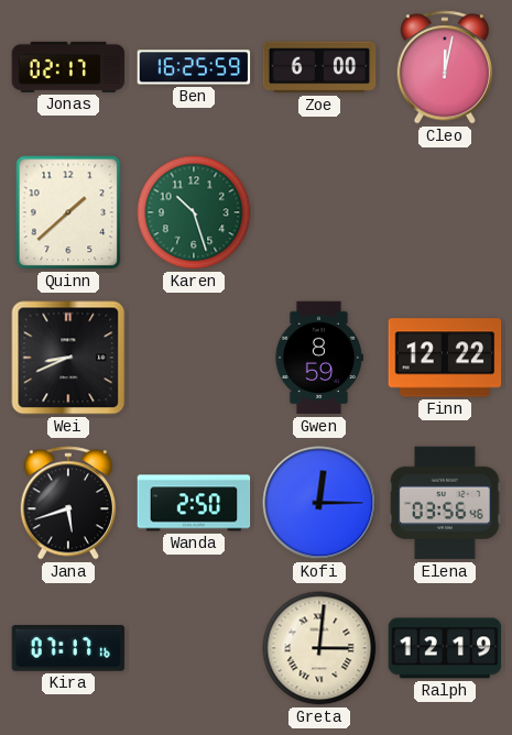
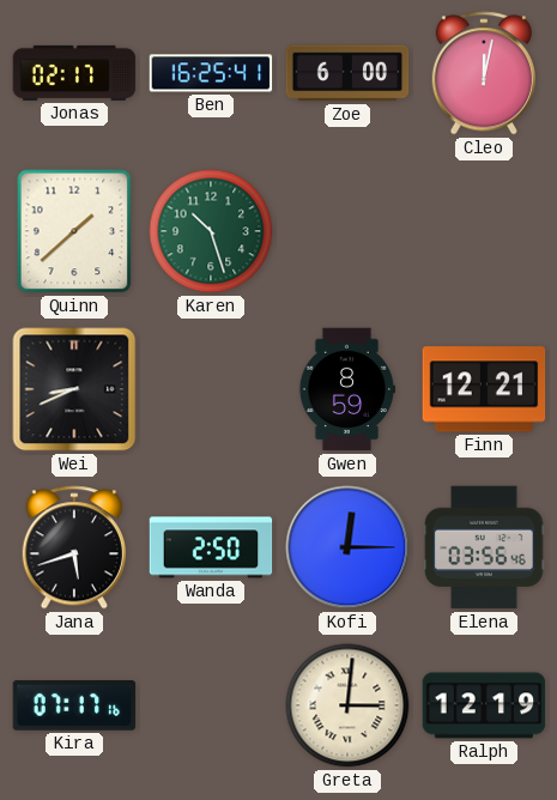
Ben: 16:25:59 -> 16:25:41 (211, 73)
Finn: 12:22 -> 12:21 (484, 389)
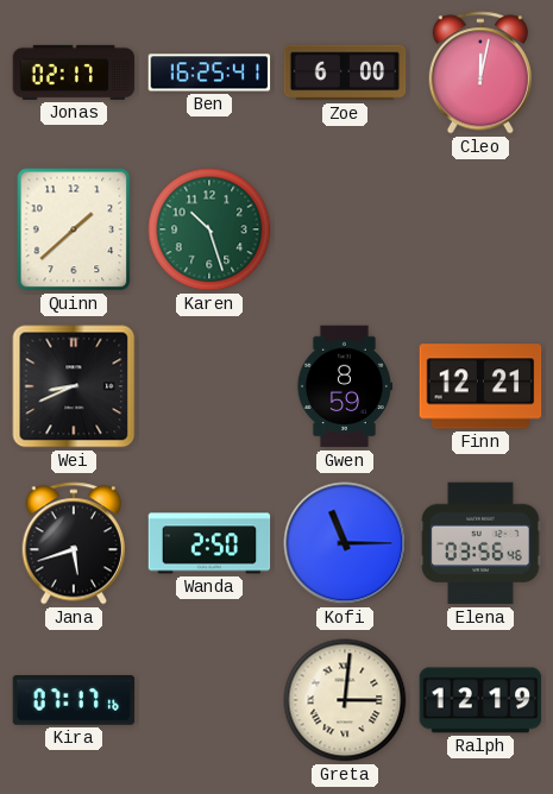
Kofi: 12:15 -> 11:15 (345, 543)
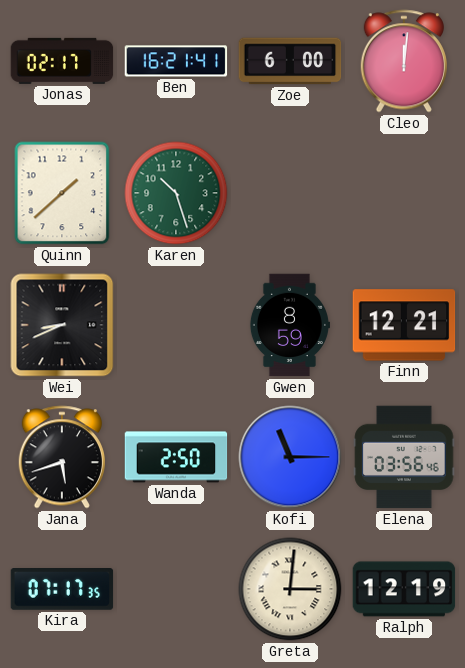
Ben: 16:25 -> 16:21 (176, 61)
Cleo: 12:02 -> 12:01 (403, 61)
Kira: 07:17:16 -> 07:17:35 (62, 589)
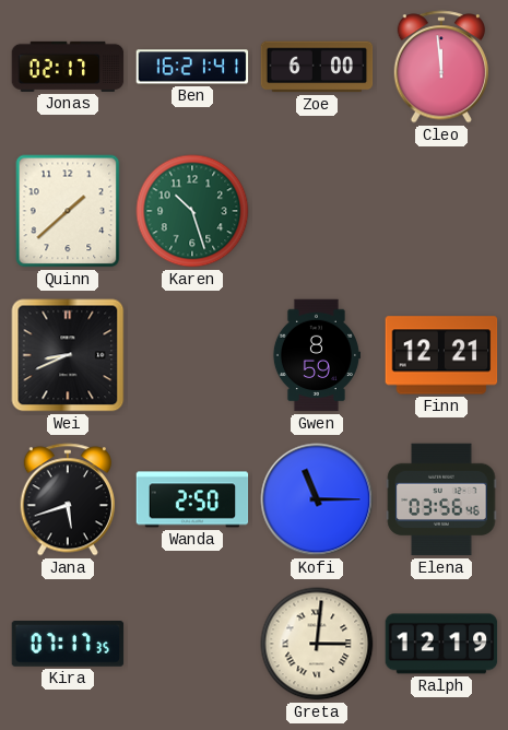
Cleo: 12:01 -> 11:59 (440, 67)
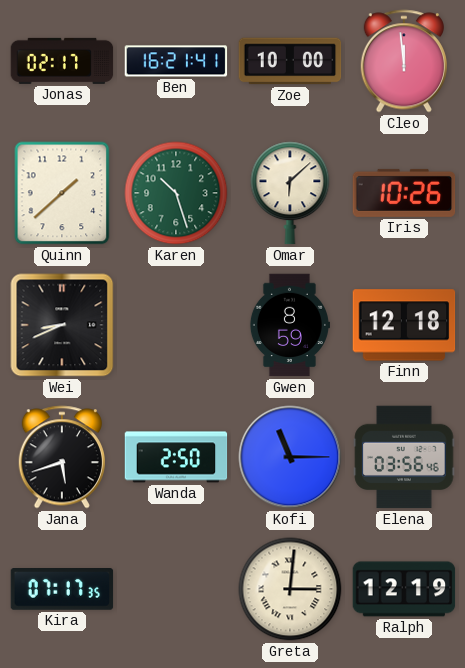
Zoe: 6:00 -> 10:00 (290, 61)
Omar: none -> 6:08 (290, 193)
Iris: none -> 10:26 (404, 193)
Finn: 12:21 -> 12:18 (404, 325)
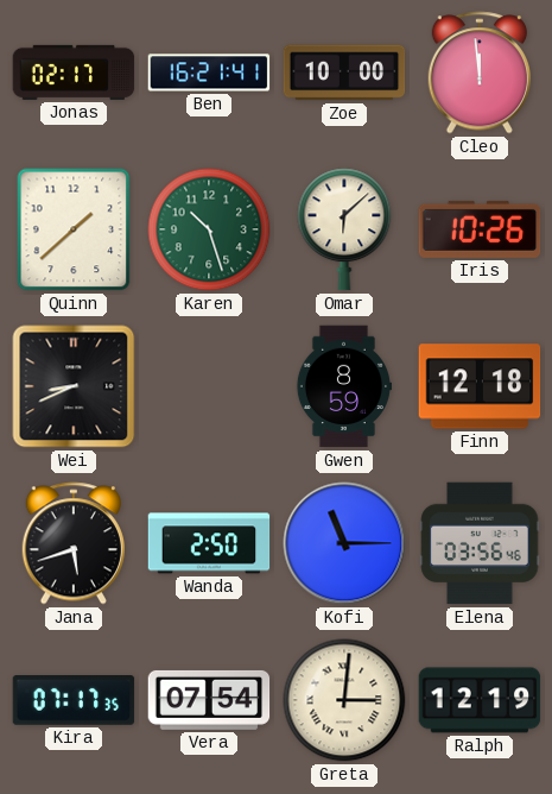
Vera: none -> 07:54 (209, 700)
